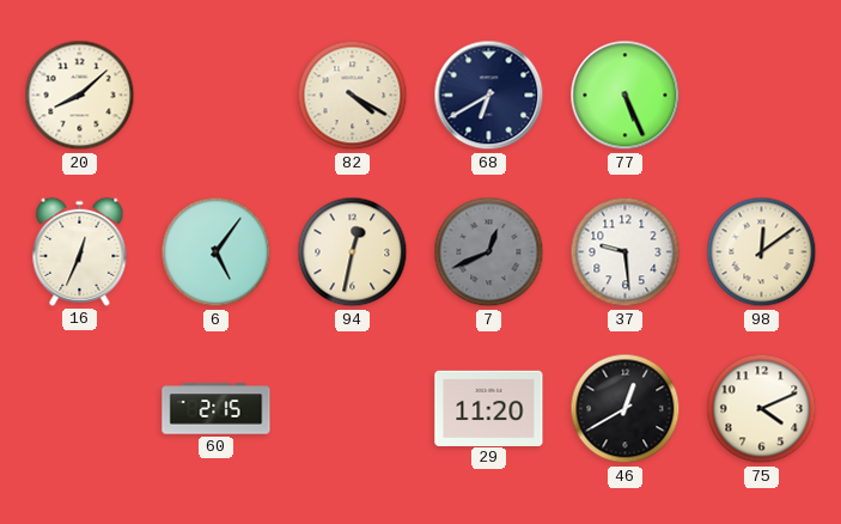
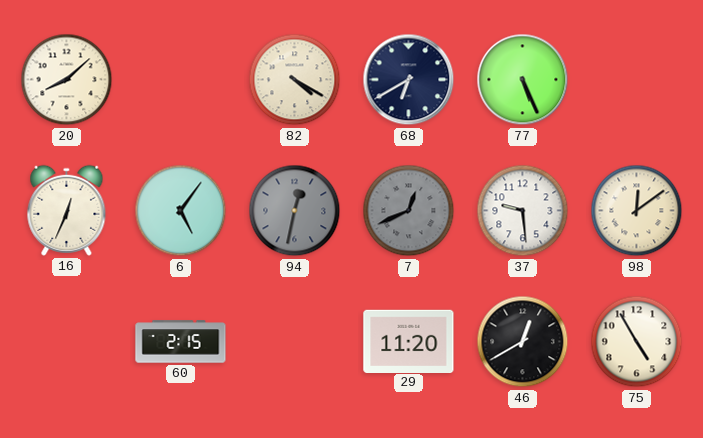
94 dial: cream -> grey (295, 211)
75: 4:11 -> 4:55 (637, 342)
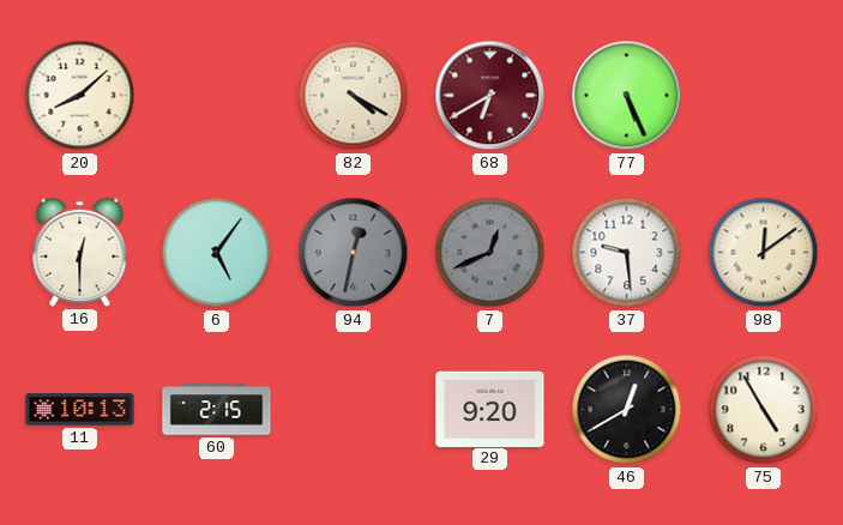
68 dial: navy -> burgundy (490, 96)
16: 12:34 -> 12:30 (80, 252)
11: none -> 10:13 (80, 410)
29: 11:20 -> 9:20 (490, 409)
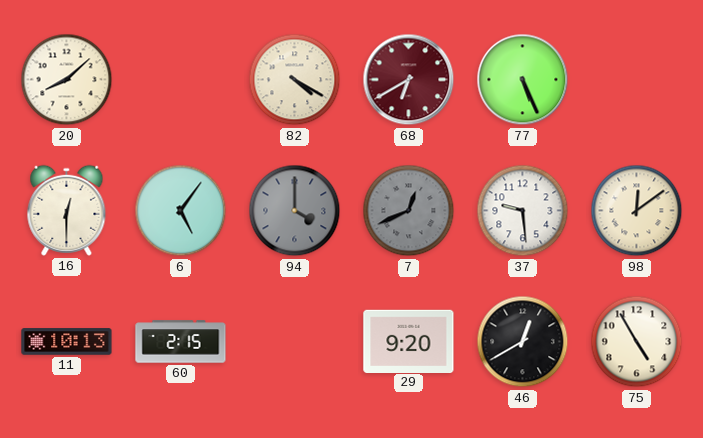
94: 12:32 -> 4:00 (295, 211)
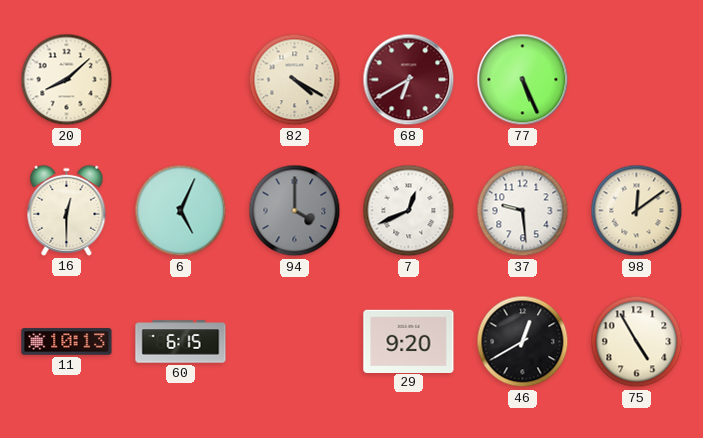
6: 5:06 -> 5:04 (181, 211)
7 dial: grey -> white (409, 211)
60: 2:15 -> 6:15 (181, 342)
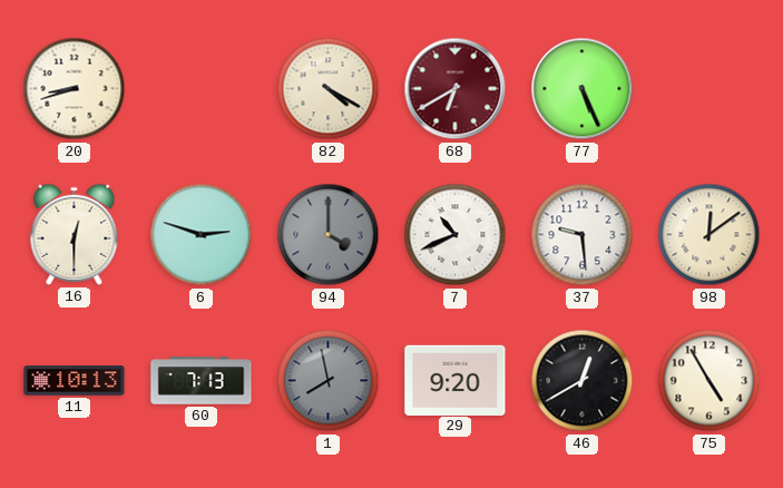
20: 8:08 -> 8:42 (75, 89)
6: 5:04 -> 2:48 (202, 235)
7: 12:41 -> 10:41 (456, 235)
60: 6:15 -> 7:13 (202, 381)
1: none -> 7:58 (329, 381)
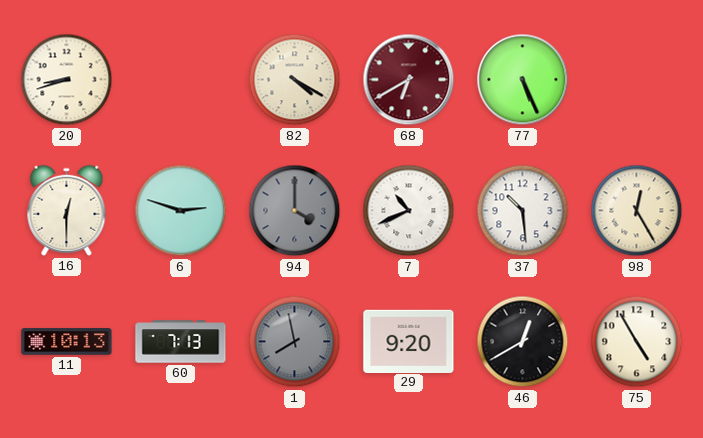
37: 9:29 -> 10:29 (523, 211)
98: 12:09 -> 12:25 (637, 211)
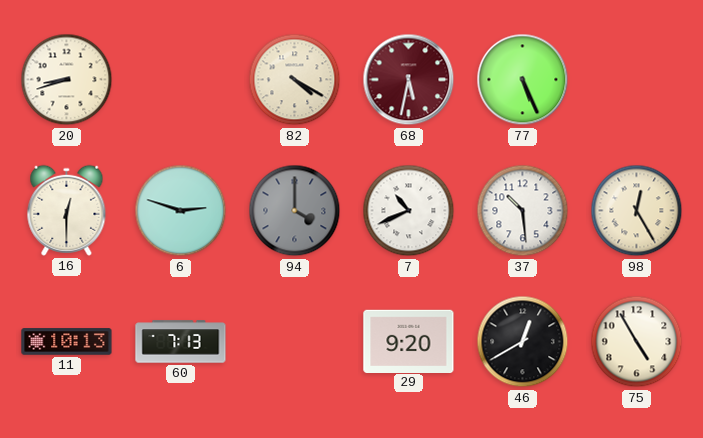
68: 6:40 -> 5:32 (409, 80)
1: 7:58 -> none (295, 342)
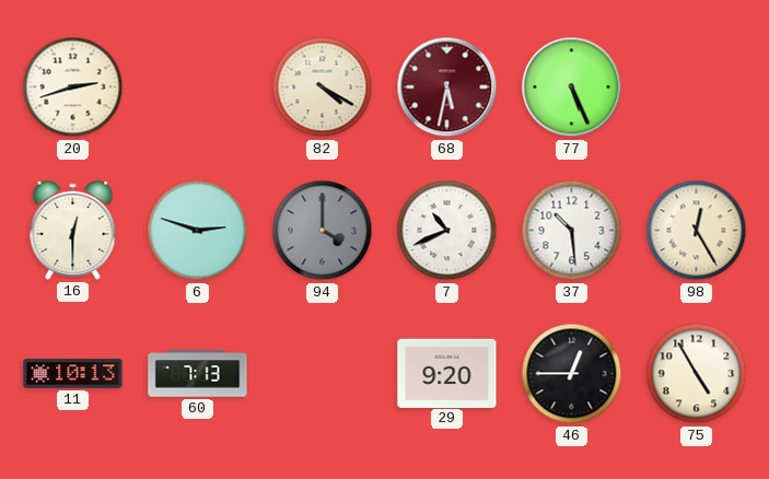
20: 8:42 -> 2:42 (73, 87)
46: 12:40 -> 12:45 (572, 374)
